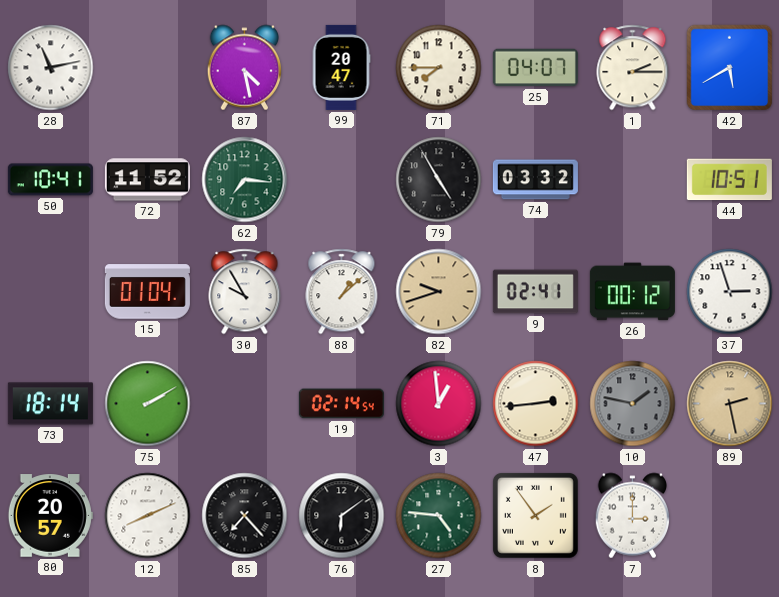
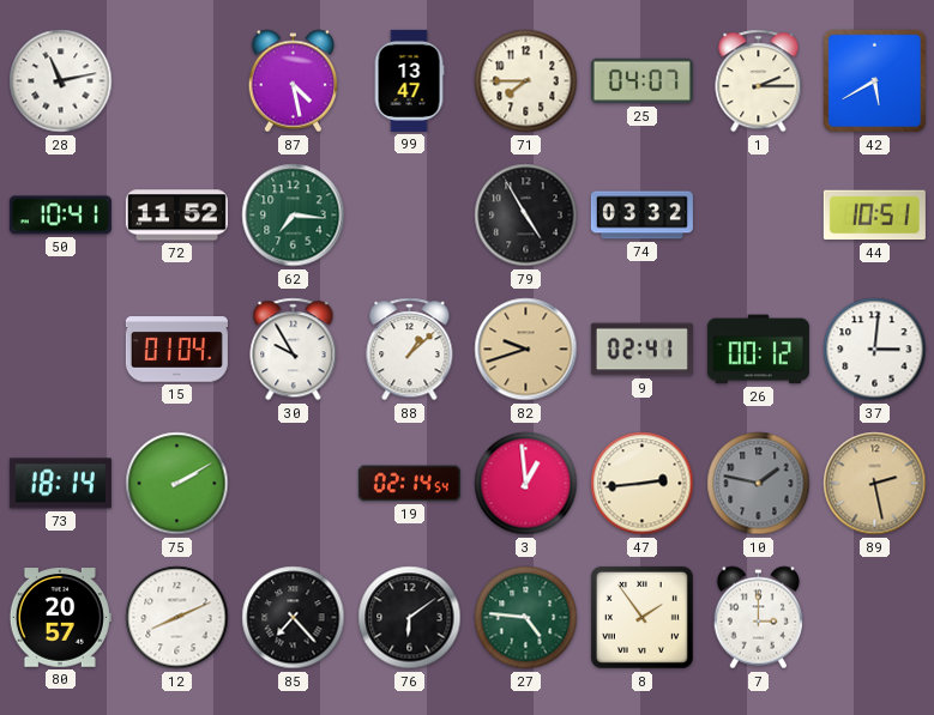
99: 20:47 -> 13:47 (409, 80)
37: 2:57 -> 3:01 (875, 350)
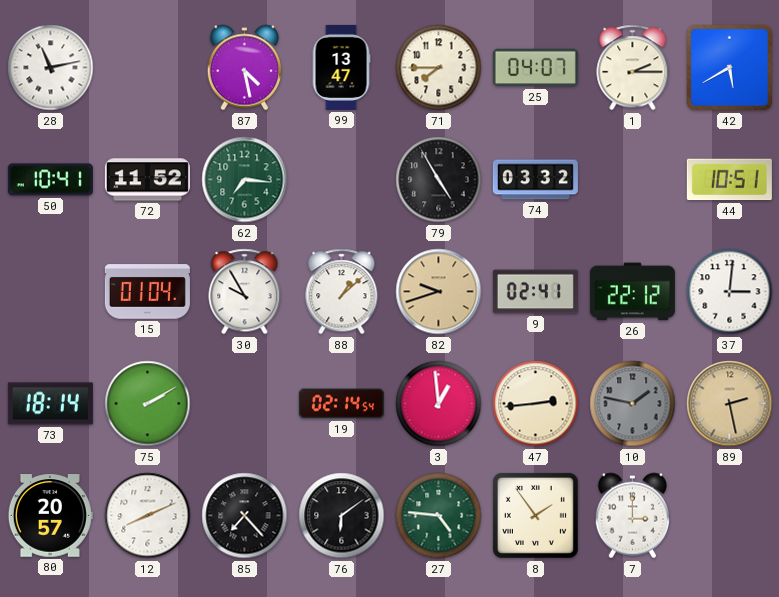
26: 00:12 -> 22:12 (632, 292)
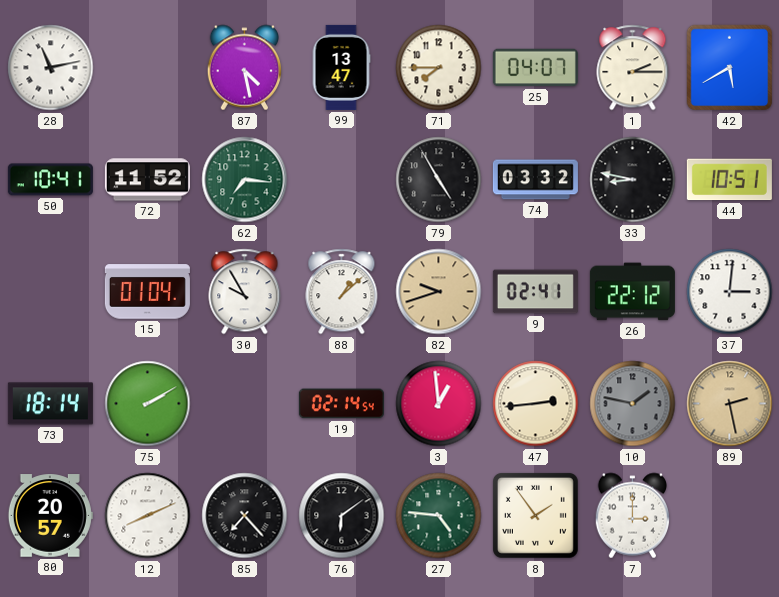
33: none -> 8:47 (633, 180)
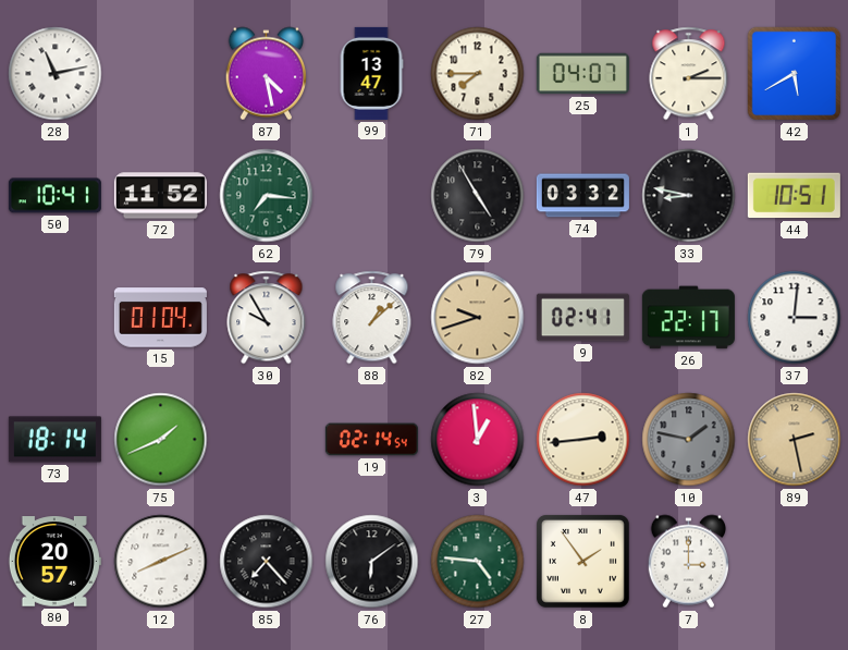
26: 22:12 -> 22:17 (688, 318)
75: 2:10 -> 1:41 (161, 440)
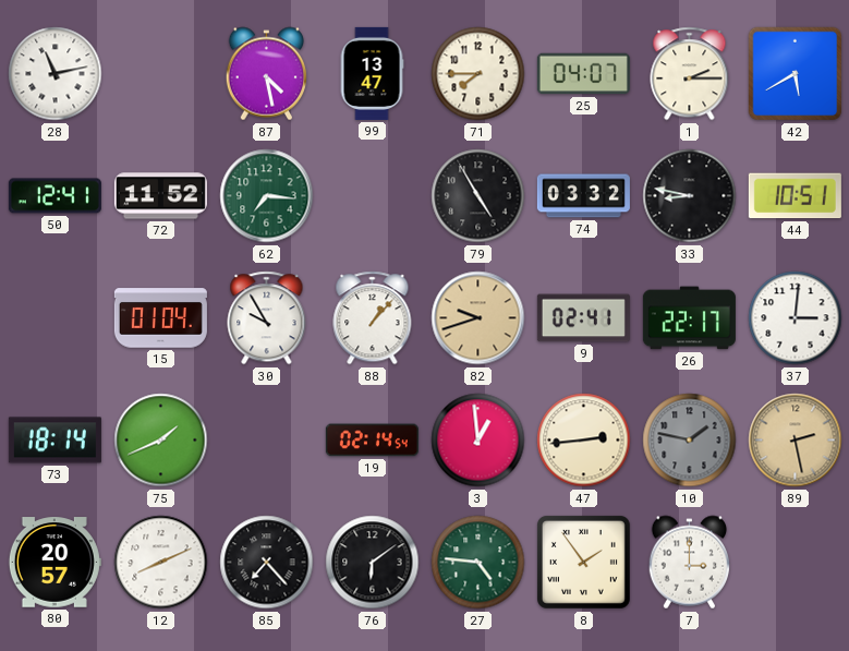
50: 10:41 -> 12:41 (54, 196)
88: 1:08 -> 1:07 (373, 318)
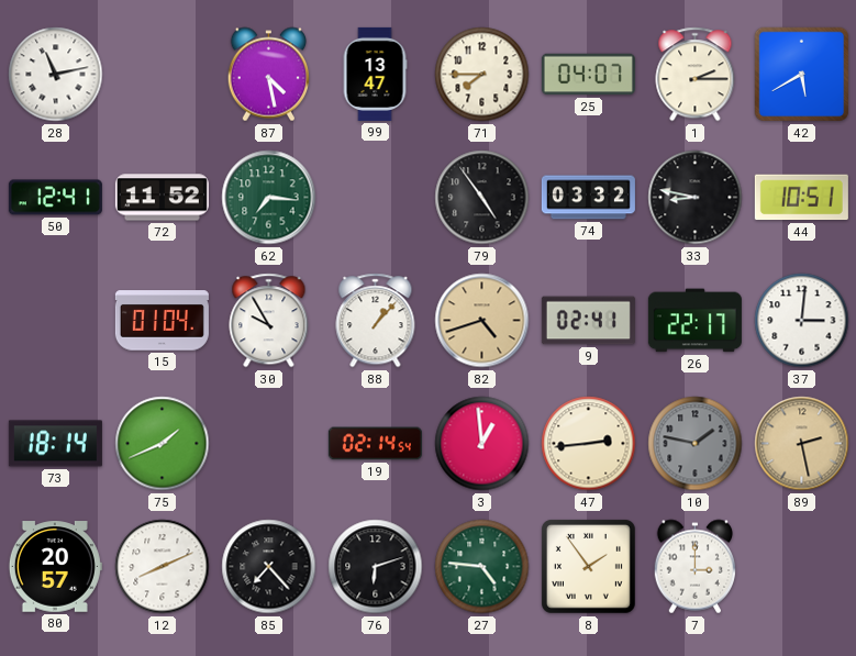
79: 4:55 -> 4:54 (482, 198)
82: 9:42 -> 4:42 (482, 321)
76: 6:09 -> 6:12 (376, 567)
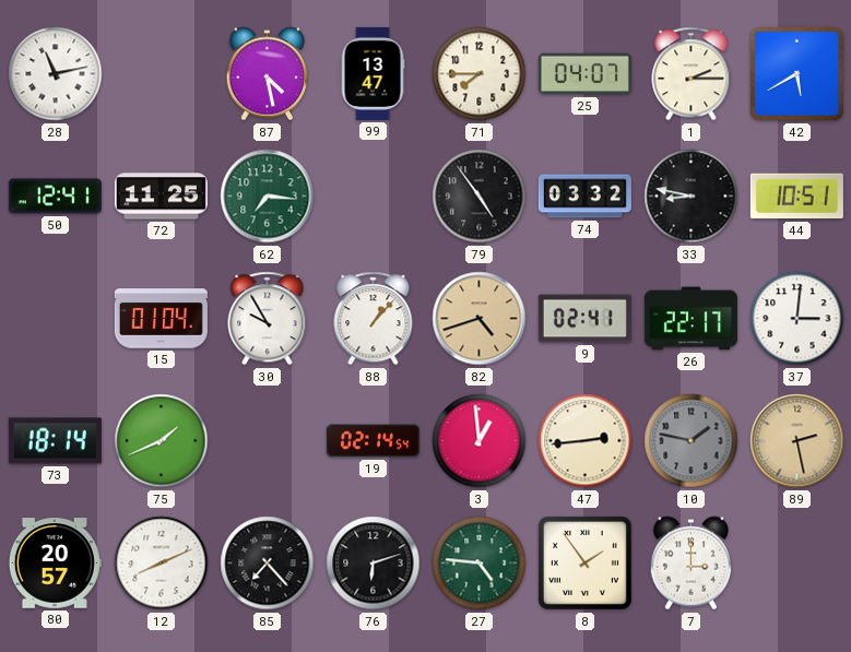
72: 11:52 -> 11:25 (161, 197)
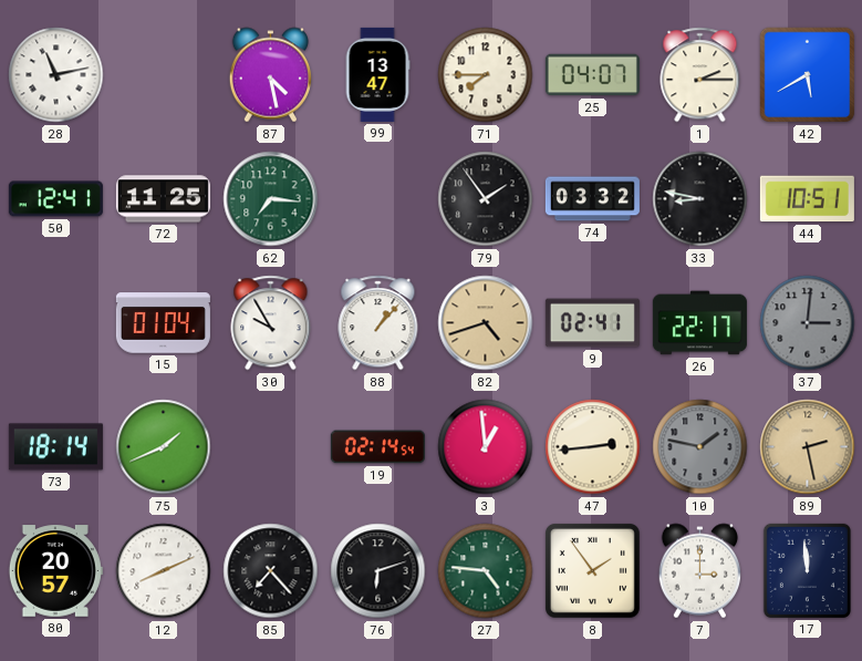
79: 4:54 -> 1:54 (486, 199)
37 dial: white -> grey (808, 323)
17: none -> 11:59 (807, 570)
